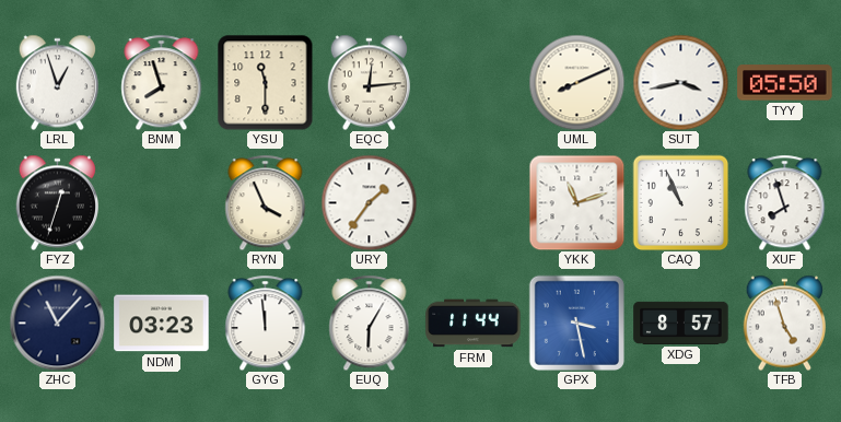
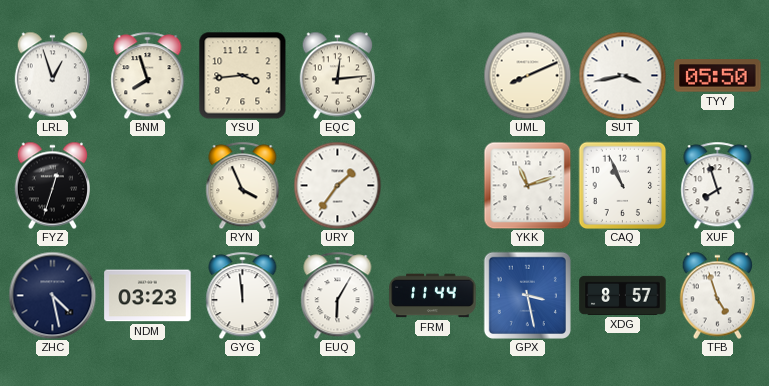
YSU: 11:30 -> 3:44 (242, 76)
ZHC: 11:07 -> 4:28 (52, 295)
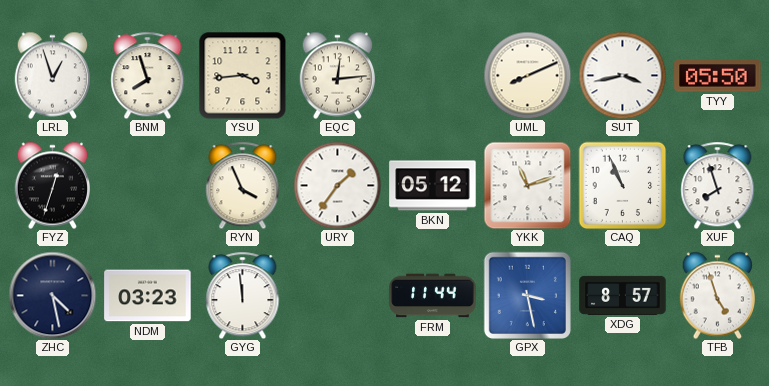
BKN: none -> 05:12 (433, 186)
EUQ: 6:05 -> none (338, 295)
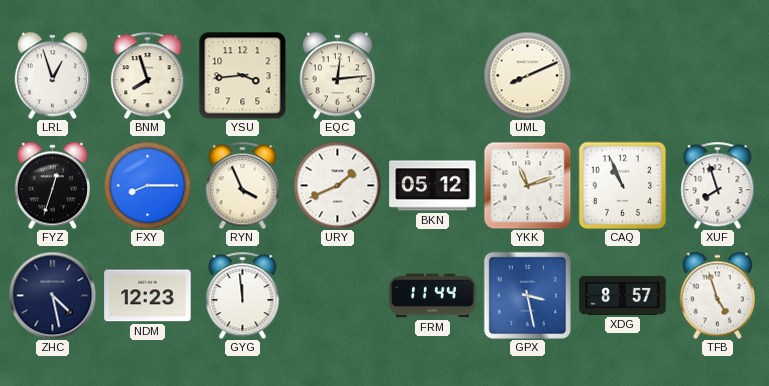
SUT: 3:43 -> none (622, 75)
TYY: 05:50 -> none (718, 76)
FXY: none -> 8:15 (147, 185)
URY: 1:36 -> 1:41 (337, 185)
NDM: 03:23 -> 12:23 (148, 296)
